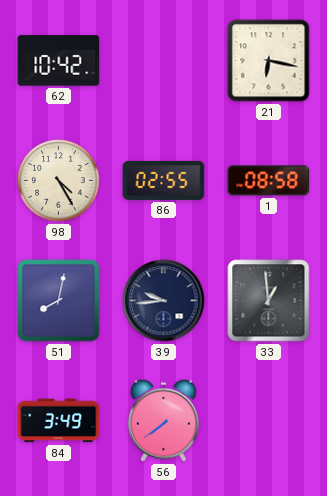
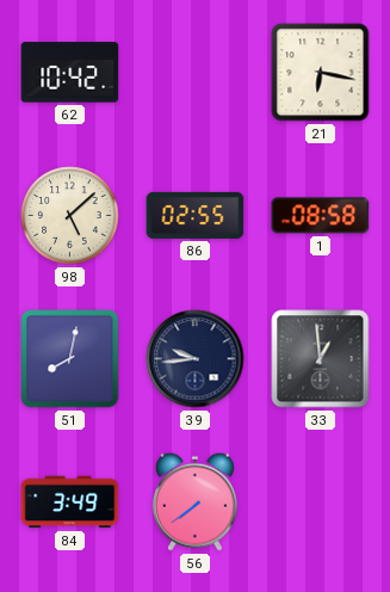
98: 4:25 -> 5:08 (70, 216)
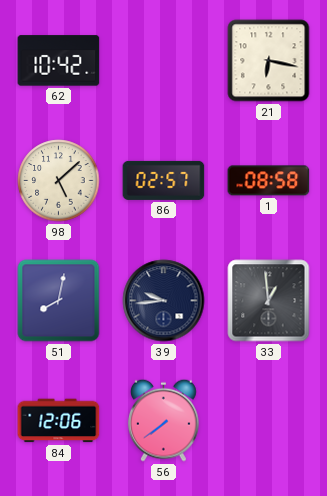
86: 02:55 -> 02:57 (164, 180)
84: 3:49 -> 12:06 (59, 421)
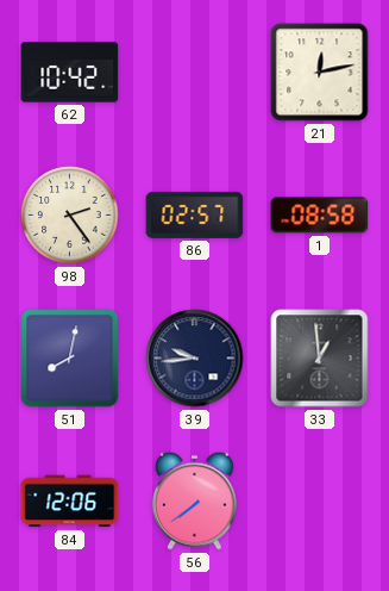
21: 6:17 -> 12:13 (320, 73)
98: 5:08 -> 2:24 (70, 216)
